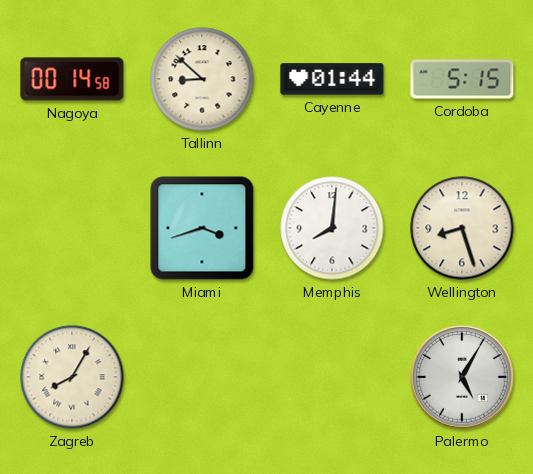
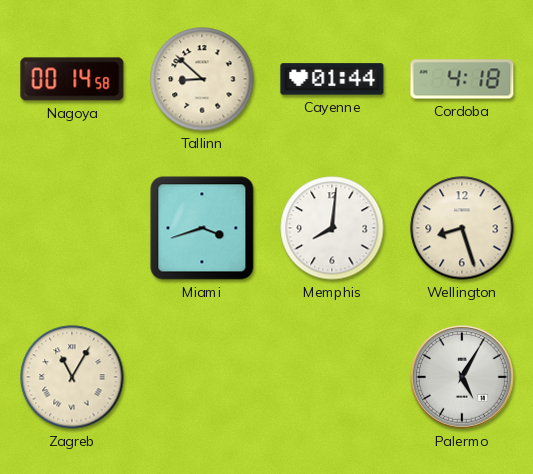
Cordoba: 5:15 -> 4:18 (462, 79)
Zagreb: 8:05 -> 11:05 (72, 377)
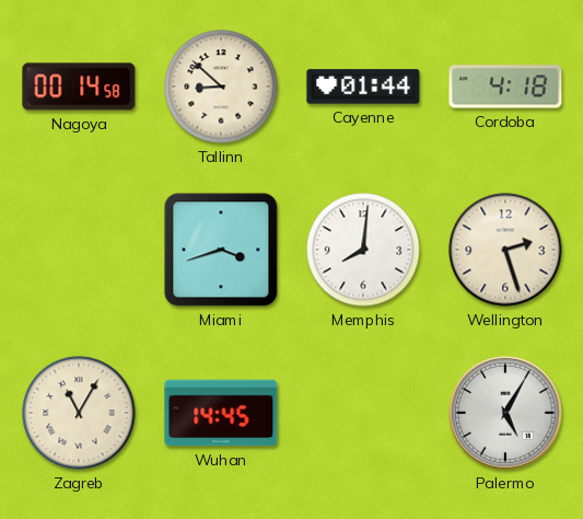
Wellington: 8:27 -> 2:27 (505, 250)
Wuhan: none -> 14:45 (221, 413)
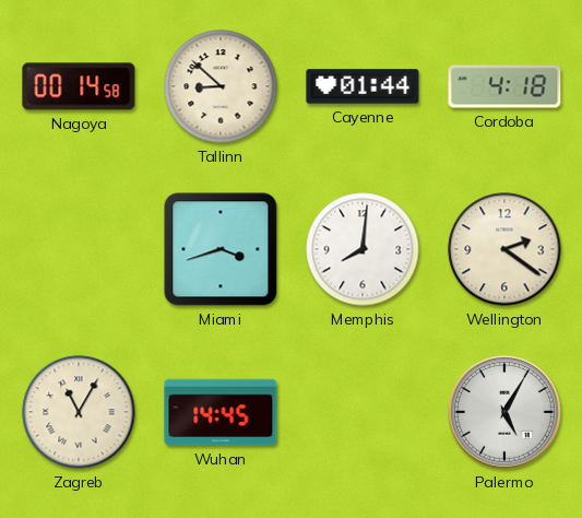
Wellington: 2:27 -> 2:21 (504, 249)
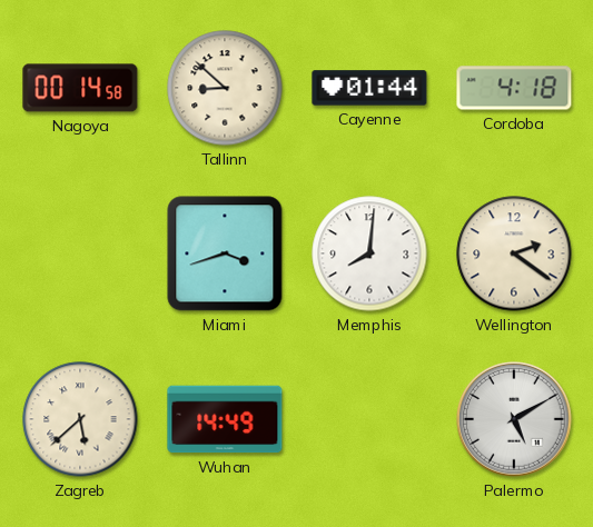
Zagreb: 11:05 -> 5:38 (80, 419)
Wuhan: 14:45 -> 14:49 (225, 419)
Palermo: 5:05 -> 5:10 (514, 419)
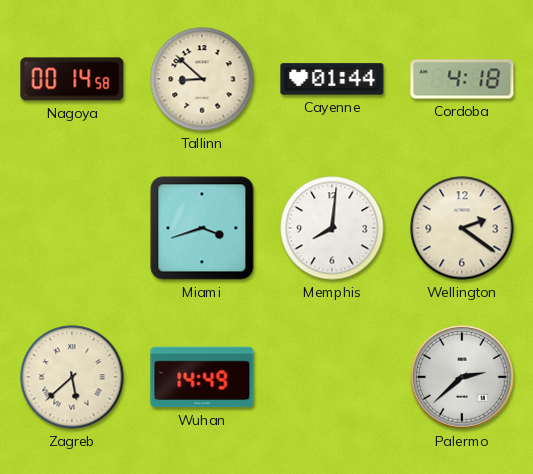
Palermo: 5:10 -> 2:38 (462, 377)
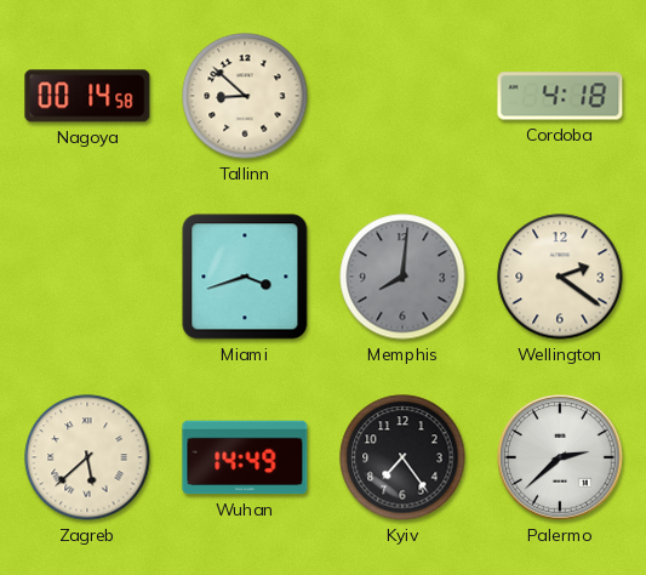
Cayenne: 01:44 -> none (332, 79)
Memphis dial: white -> grey (402, 277)
Kyiv: none -> 7:24 (402, 457)
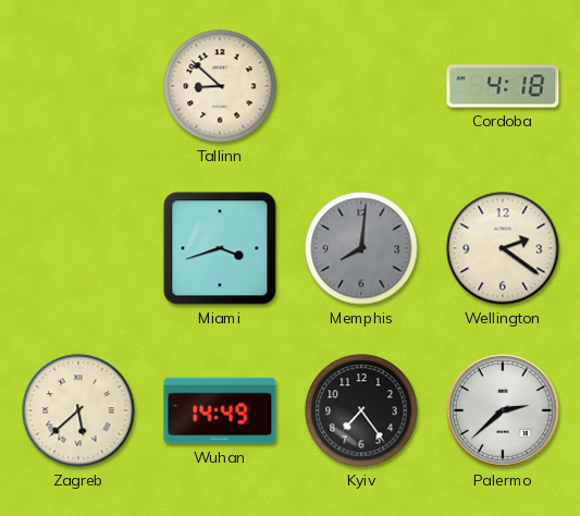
Nagoya: 00:14 -> none (87, 96)
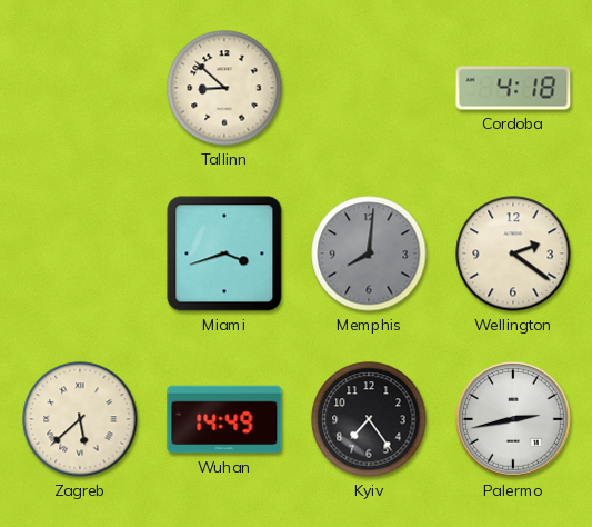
Palermo: 2:38 -> 2:43 (513, 419)
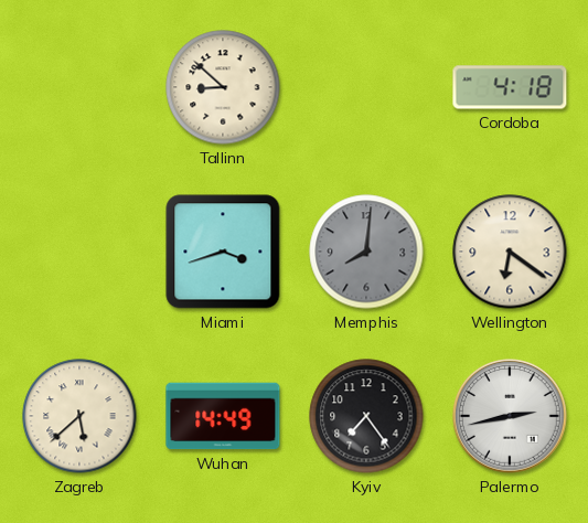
Wellington: 2:21 -> 6:21 (510, 252)
